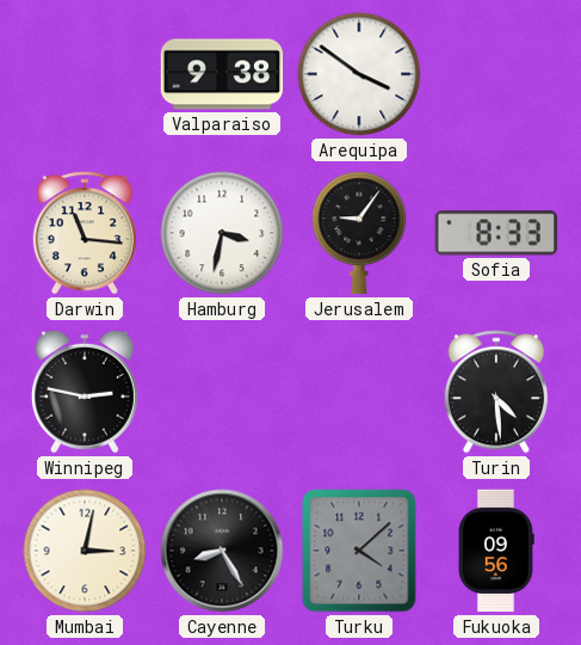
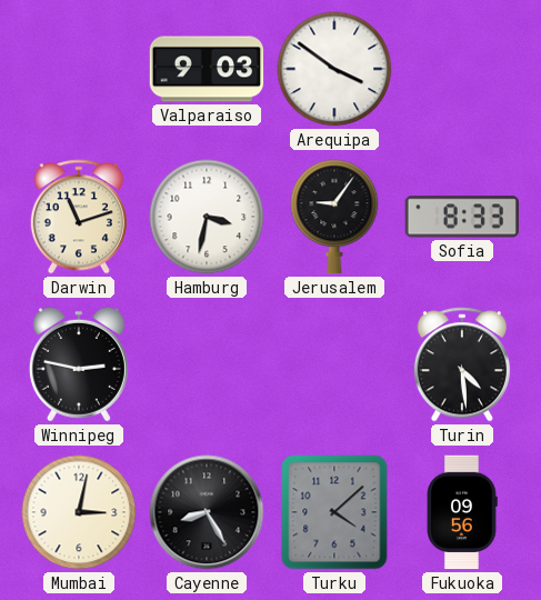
Valparaiso: 9:38 -> 9:03 (207, 69)
Darwin: 11:16 -> 11:12 (79, 217)
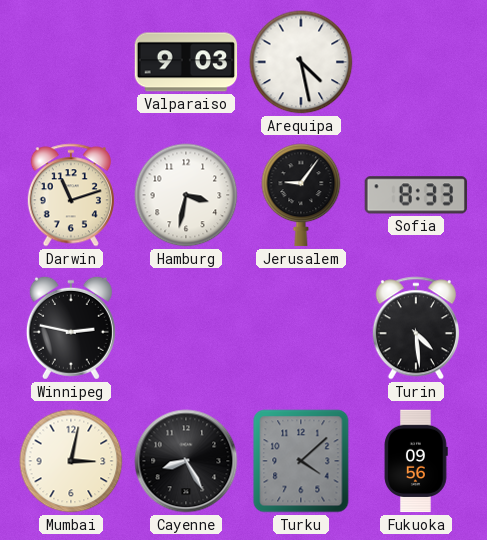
Arequipa: 3:51 -> 4:28 (301, 62)
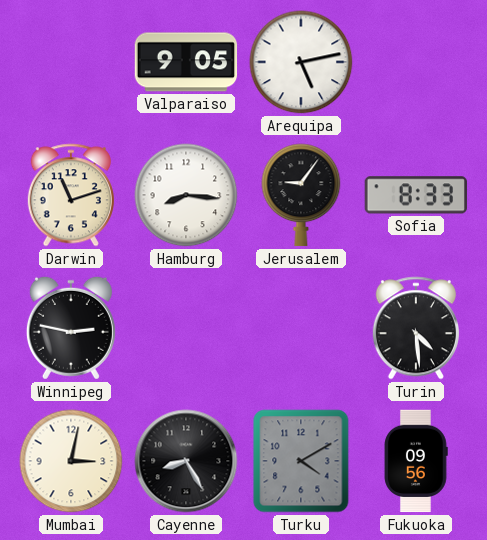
Valparaiso: 9:03 -> 9:05 (186, 62)
Arequipa: 4:28 -> 5:13 (301, 62)
Hamburg: 3:32 -> 8:16 (186, 195)
Turku: 4:08 -> 4:10 (301, 461)
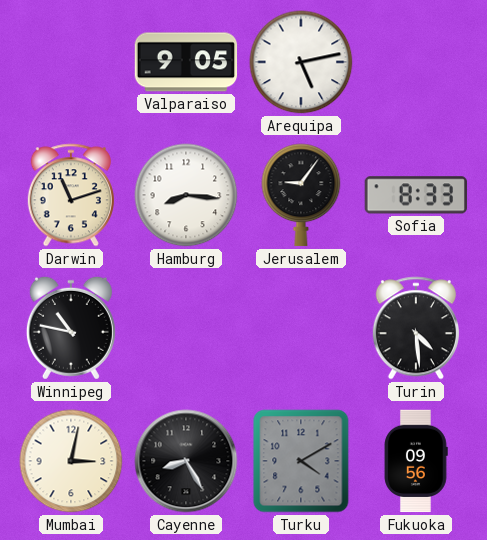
Winnipeg: 2:47 -> 10:47 (71, 328)
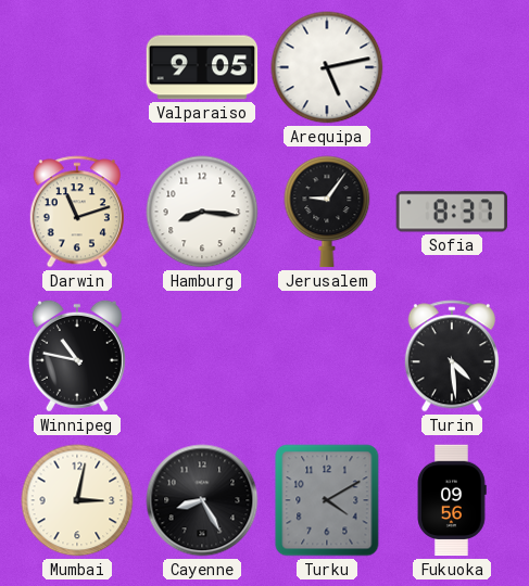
Sofia: 8:33 -> 8:37 (452, 212)
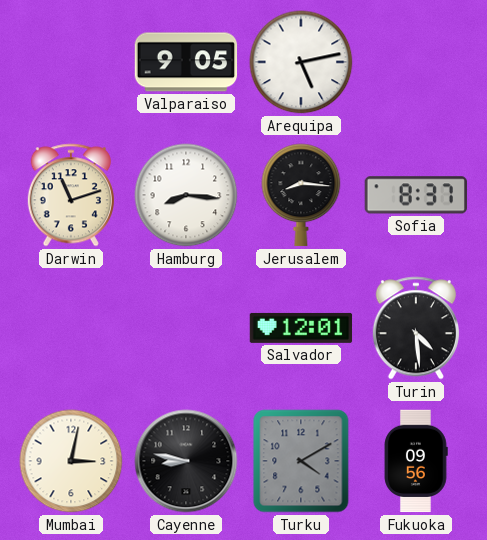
Jerusalem: 9:06 -> 8:16 (301, 195)
Winnipeg: 10:47 -> none (77, 356)
Salvador: none -> 12:01 (301, 328)
Cayenne: 8:25 -> 8:47 (186, 461)
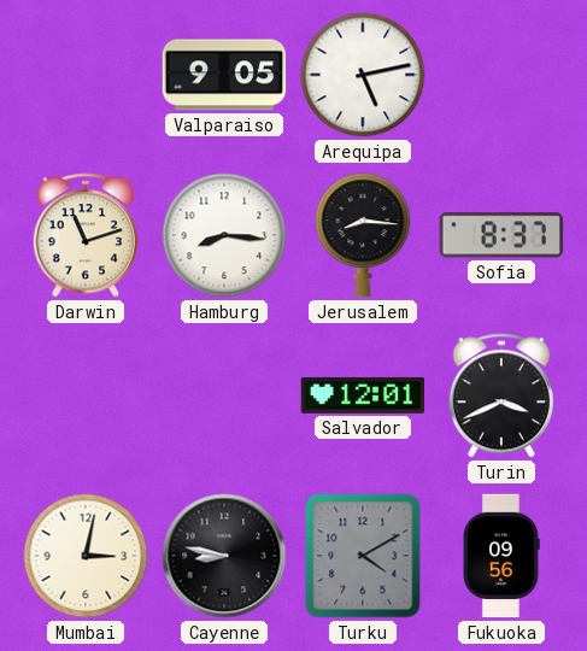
Turin: 4:29 -> 3:41 (501, 395)
